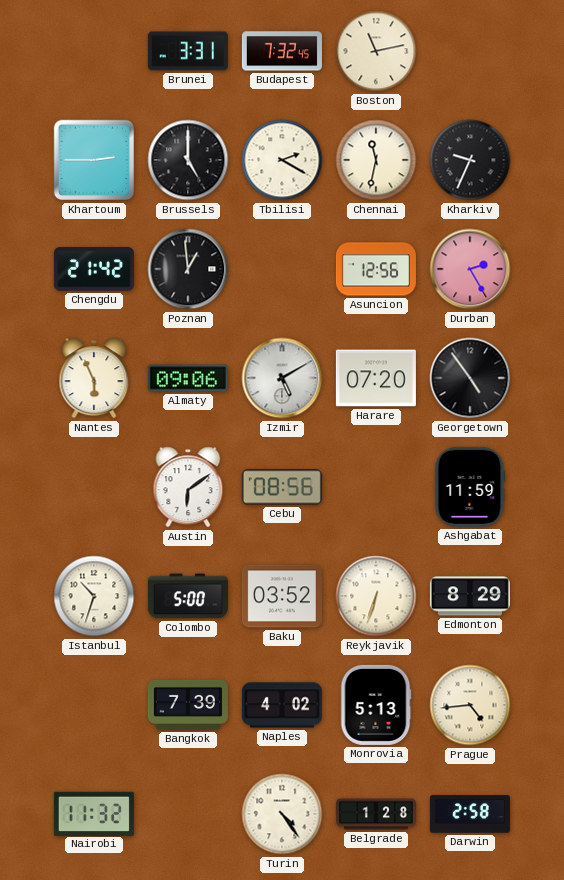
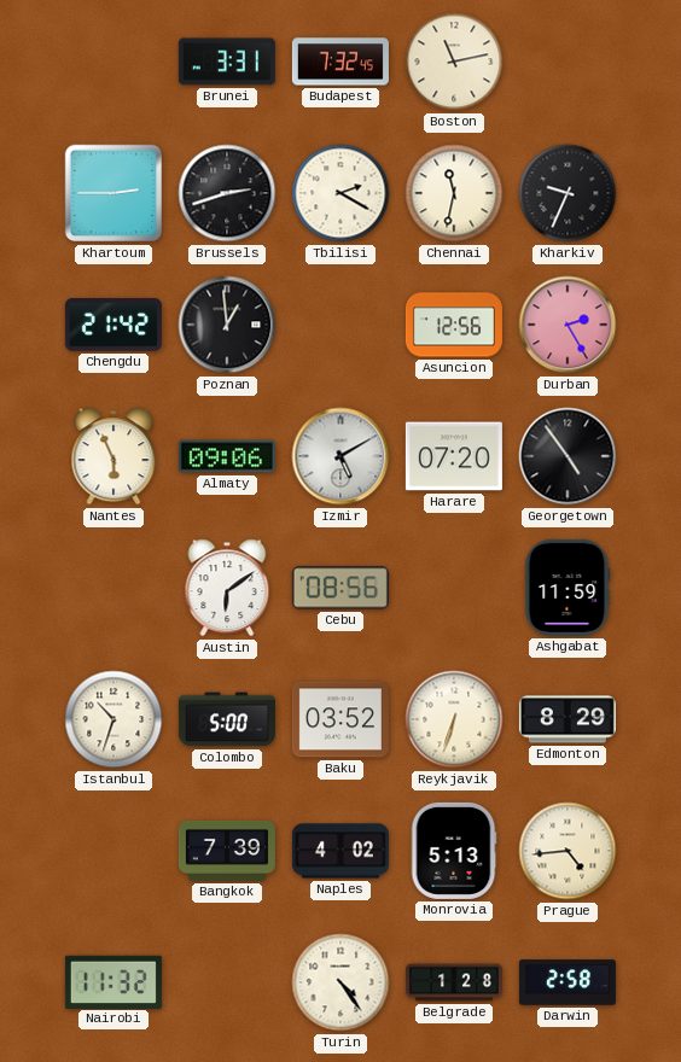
Brussels: 5:00 -> 2:42 (227, 193)
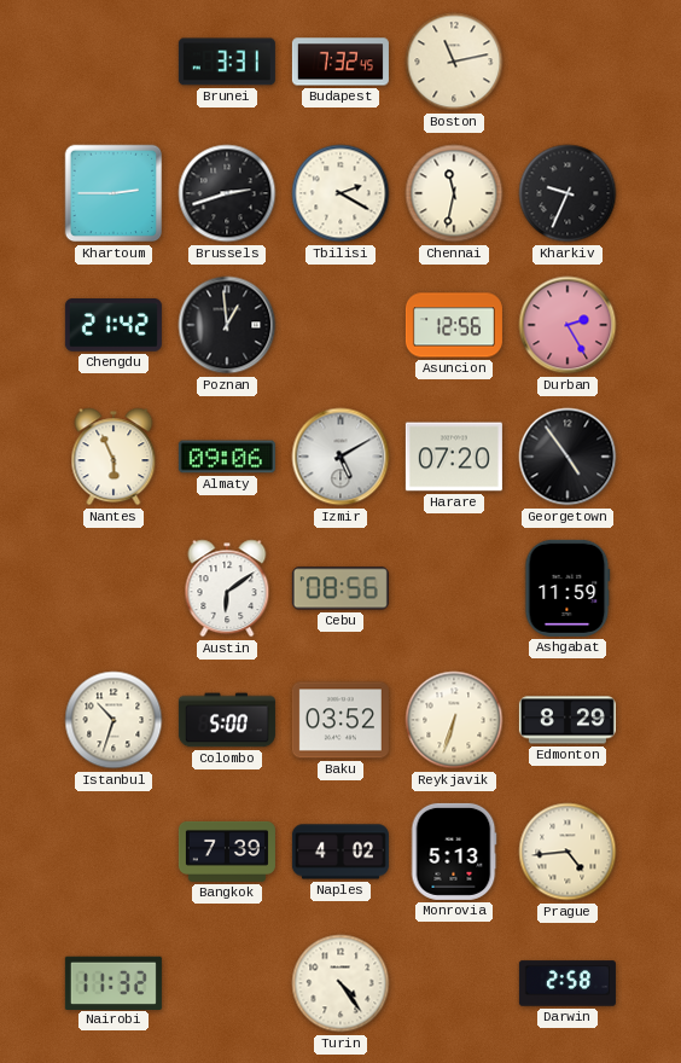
Belgrade: 1:28 -> none (454, 982)
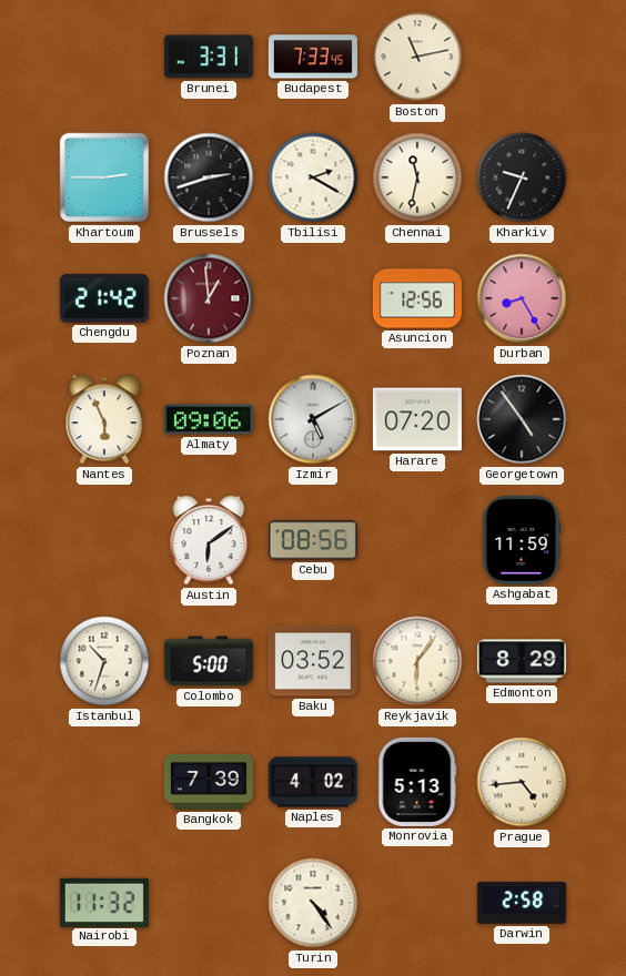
Budapest: 7:32 -> 7:33 (313, 57)
Poznan dial: black -> burgundy (209, 298)
Durban: 2:25 -> 8:25 (522, 298)
Reykjavik: 6:33 -> 6:06 (417, 661)
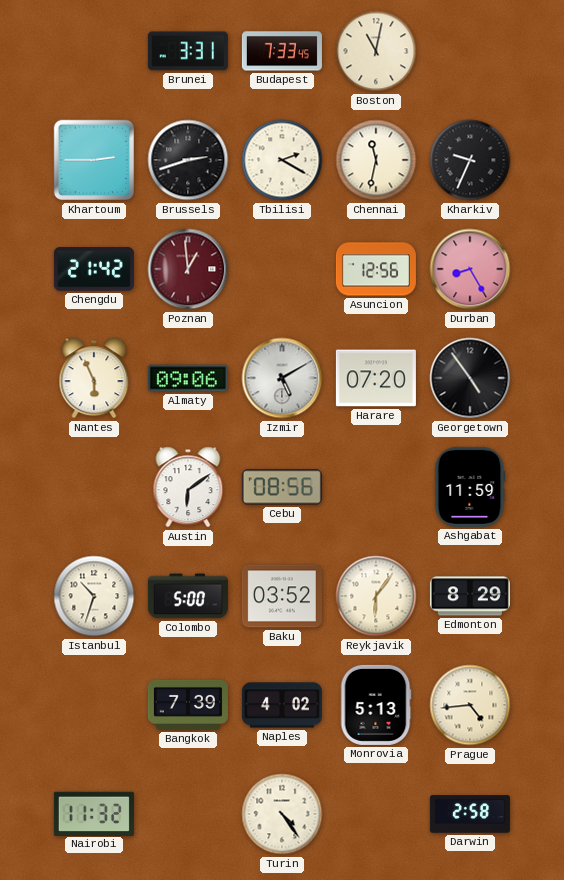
Boston: 11:13 -> 11:02 (376, 51)
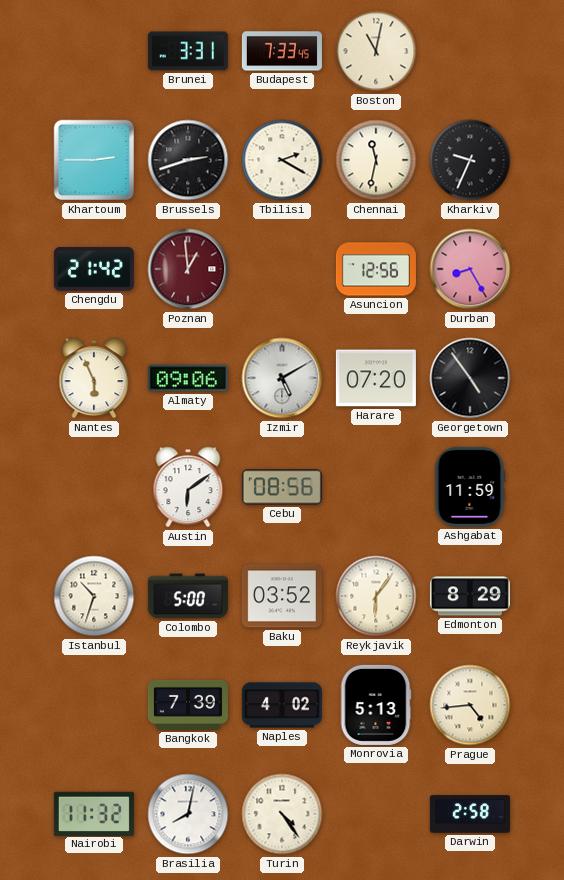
Brasilia: none -> 8:02 (188, 814)
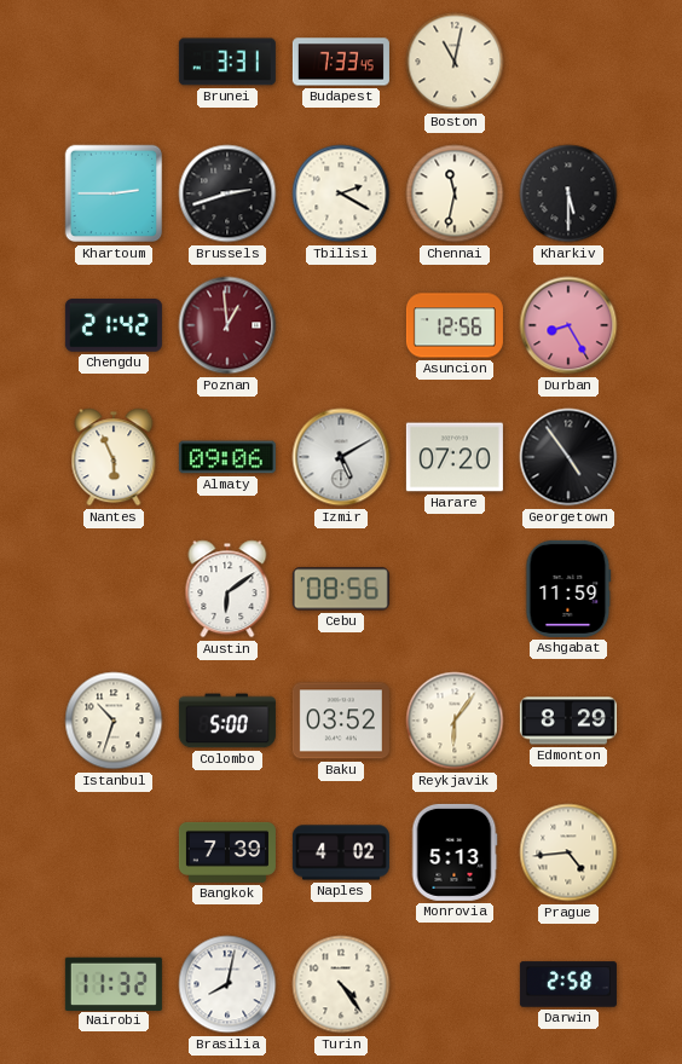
Kharkiv: 9:34 -> 5:30 (568, 193)
